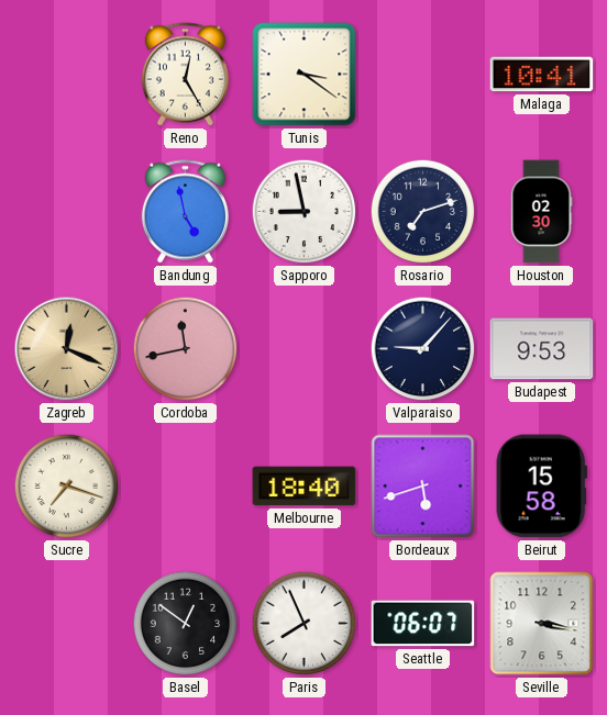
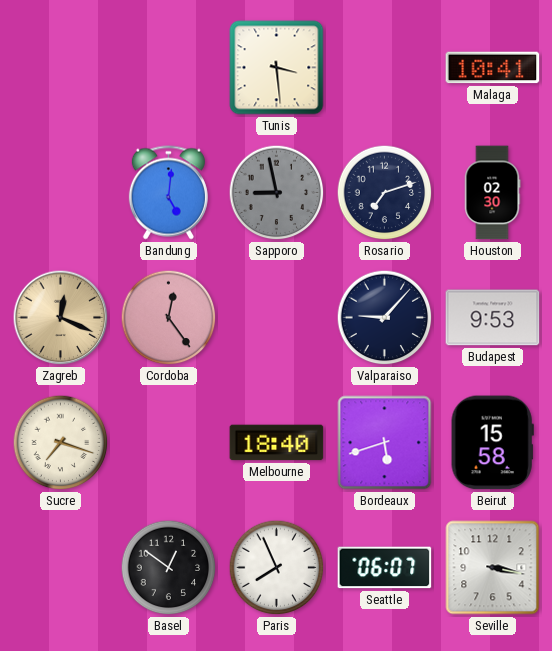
Reno: 12:25 -> none (185, 75)
Tunis: 3:21 -> 3:29 (277, 68)
Bandung: 4:58 -> 5:01 (168, 193)
Sapporo dial: white -> grey (277, 193)
Cordoba: 11:43 -> 12:24 (169, 318)
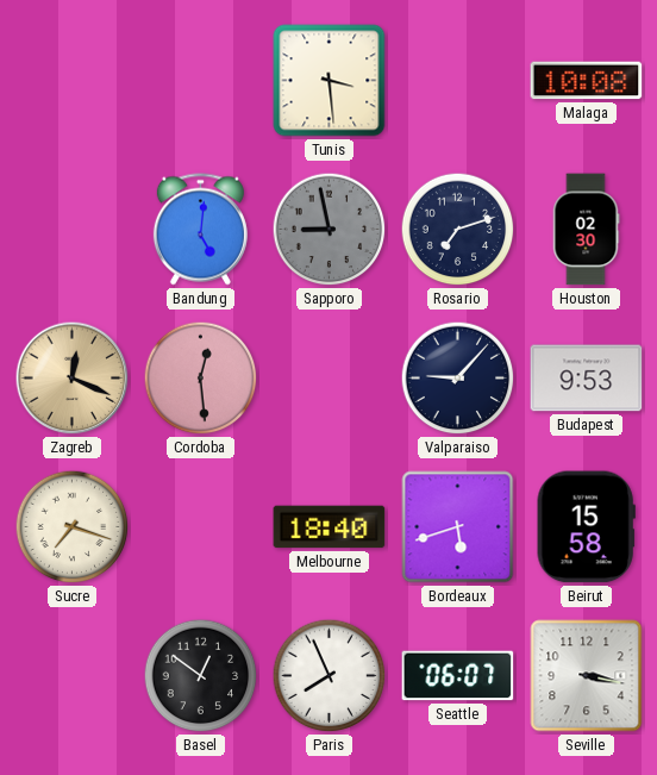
Malaga: 10:41 -> 10:08 (587, 81)
Cordoba: 12:24 -> 12:29 (201, 379)
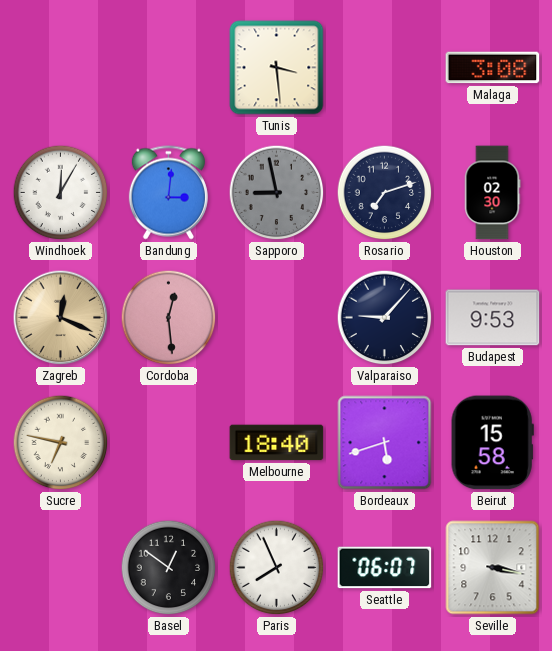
Malaga: 10:08 -> 3:08 (493, 68)
Windhoek: none -> 12:05 (61, 193)
Bandung: 5:01 -> 3:01 (168, 193)
Sucre: 7:18 -> 6:47 (61, 443)
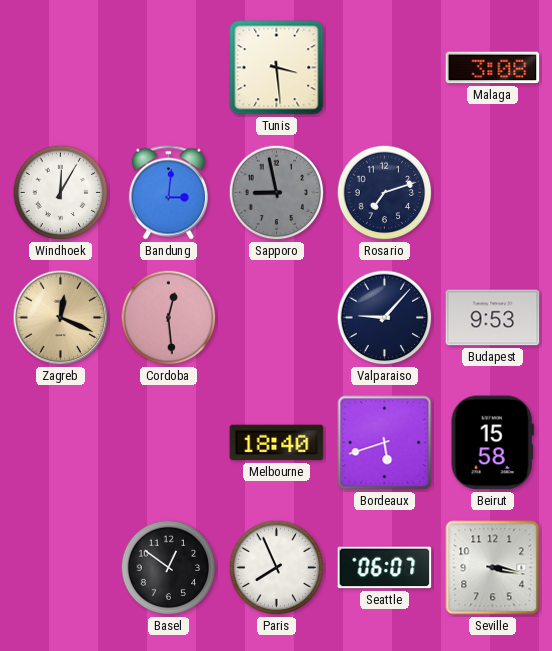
Houston: 02:30 -> none (492, 193)
Sucre: 6:47 -> none (61, 443)
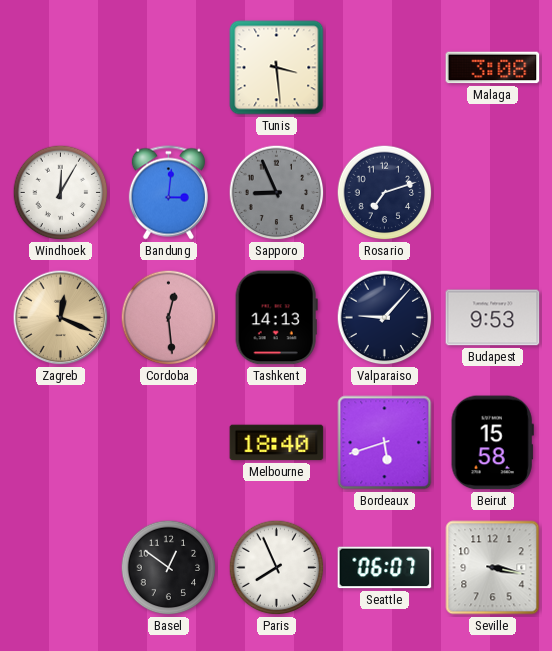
Sapporo: 8:58 -> 8:56 (277, 193)
Tashkent: none -> 14:13 (276, 318)
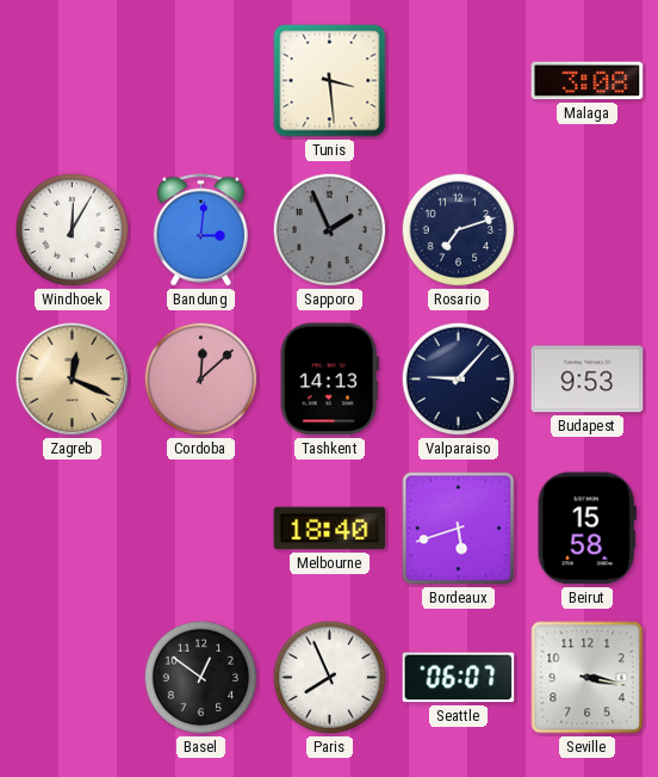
Sapporo: 8:56 -> 1:56 (330, 230)
Cordoba: 12:29 -> 12:08 (201, 380)
